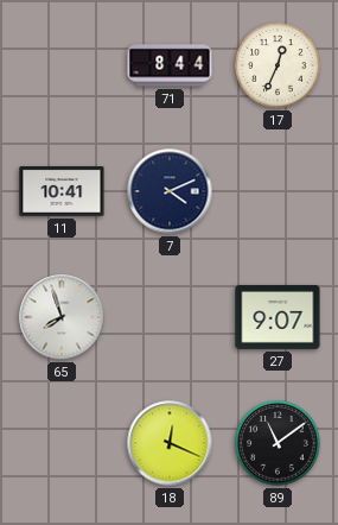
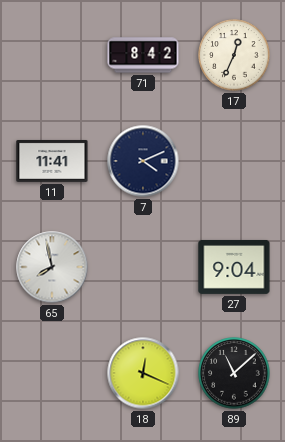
71: 8:44 -> 8:42 (143, 55)
11: 10:41 -> 11:41 (52, 161)
65: 7:57 -> 7:58 (52, 267)
27: 9:07 -> 9:04 (234, 267)
89: 11:09 -> 11:08 (234, 373)
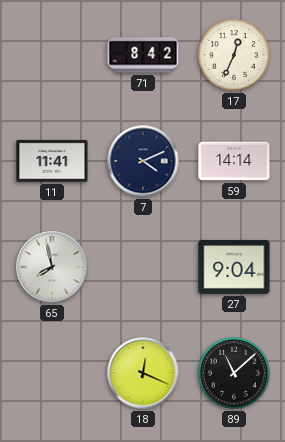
59: none -> 14:14 (234, 161)
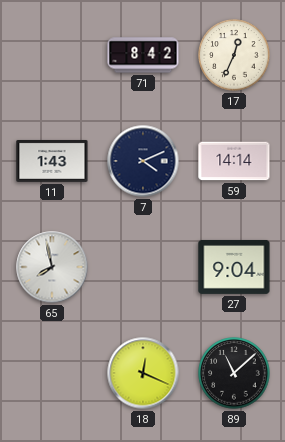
11: 11:41 -> 1:43 (52, 161)
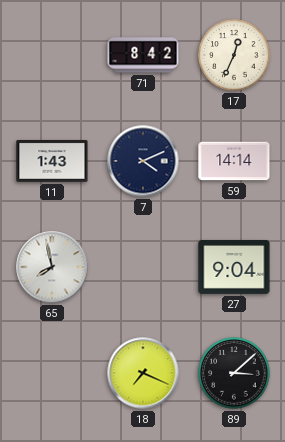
18: 12:19 -> 7:19 (143, 373)
89: 11:08 -> 3:08 (234, 373)
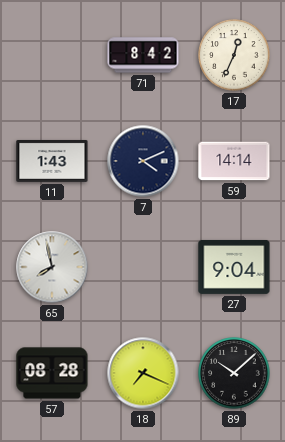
57: none -> 08:28 (52, 373)
89: 3:08 -> 10:08 (234, 373)
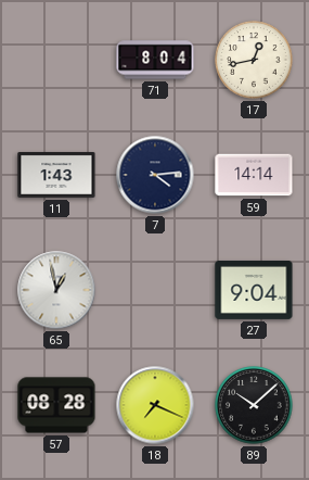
71: 8:42 -> 8:04 (155, 60)
17: 12:34 -> 12:43 (254, 60)
7: 4:11 -> 4:14 (155, 175)
65: 7:58 -> 12:58 (56, 290)
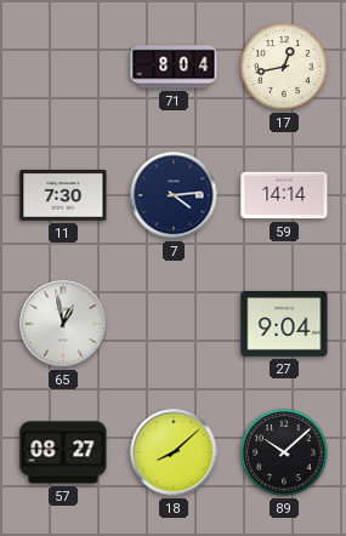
11: 1:43 -> 7:30 (63, 195)
57: 08:28 -> 08:27 (63, 452)
18: 7:19 -> 8:08 (174, 452)
